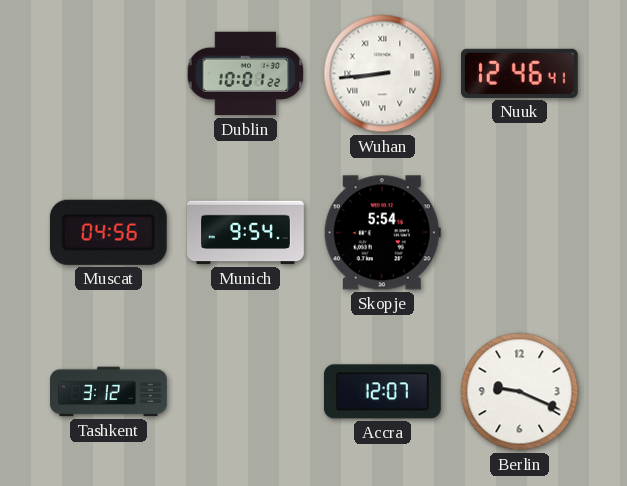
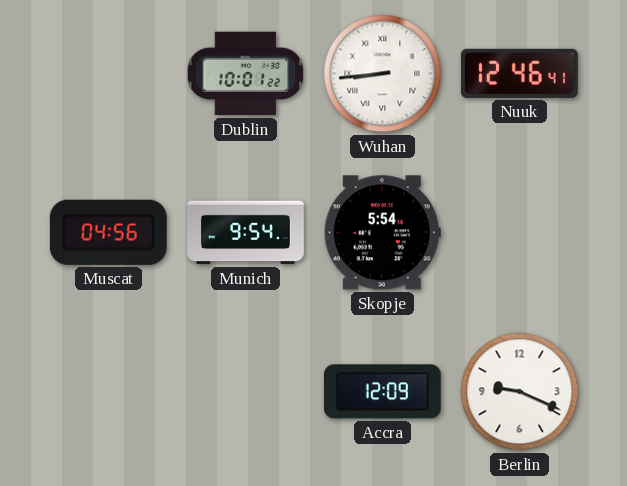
Tashkent: 3:12 -> none (109, 392)
Accra: 12:07 -> 12:09 (382, 392)
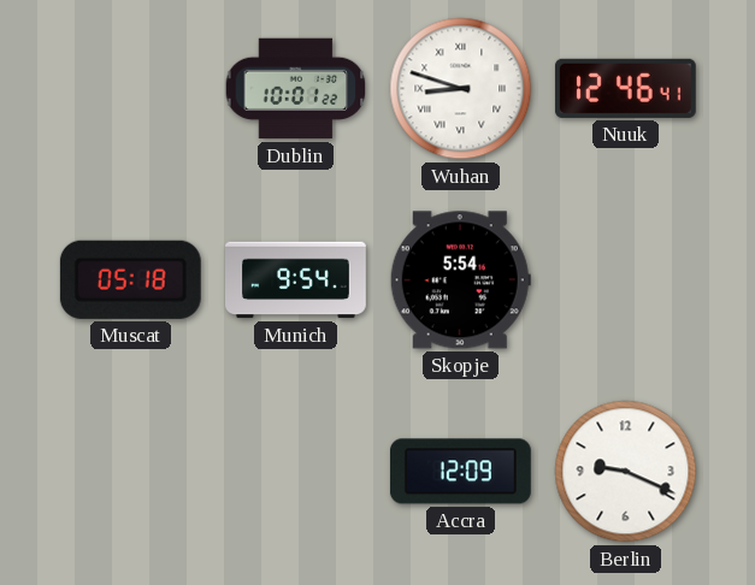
Wuhan: 8:44 -> 8:48 (461, 89)
Muscat: 04:56 -> 05:18 (130, 279)
